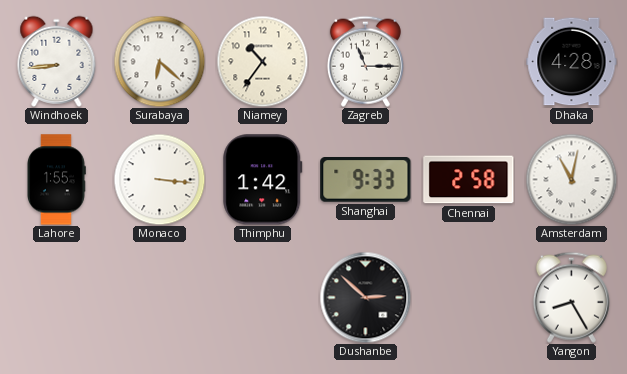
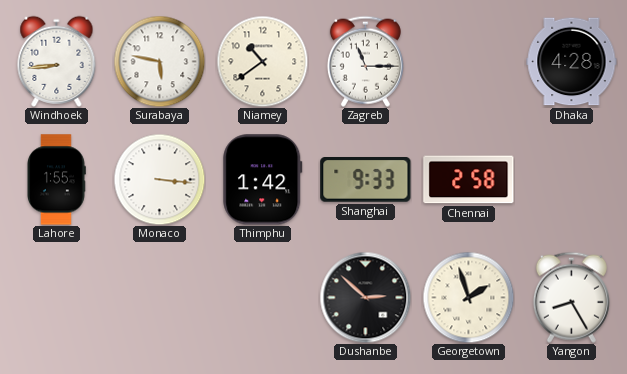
Surabaya: 6:22 -> 5:47 (159, 61)
Niamey: 10:36 -> 10:39 (262, 61)
Amsterdam: 11:02 -> none (571, 179)
Georgetown: none -> 1:57 (468, 297)
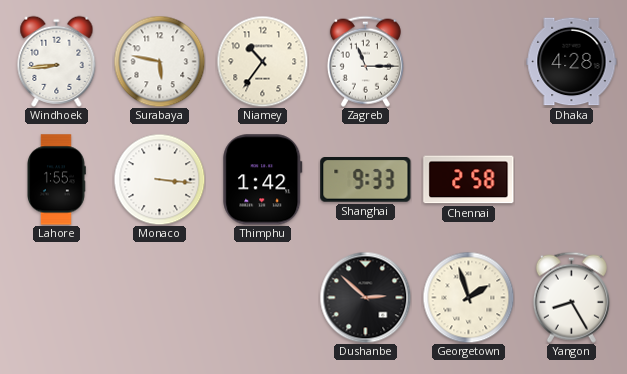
Niamey: 10:39 -> 10:36 (262, 61)
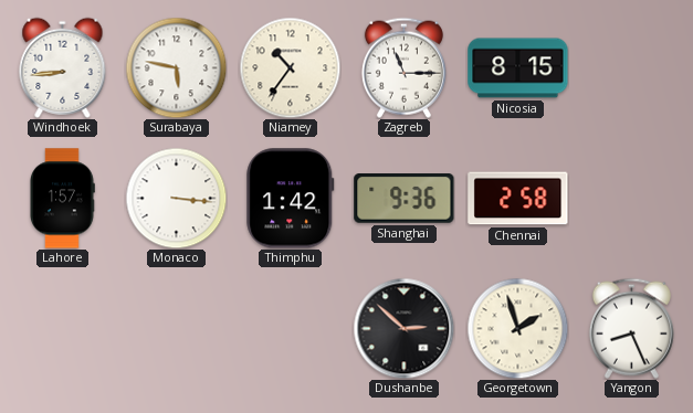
Nicosia: none -> 8:15 (518, 68)
Dhaka: 4:28 -> none (572, 62)
Lahore: 1:55 -> 1:57 (63, 199)
Shanghai: 9:33 -> 9:36 (405, 199)
Yangon: 8:25 -> 8:26 (631, 328)
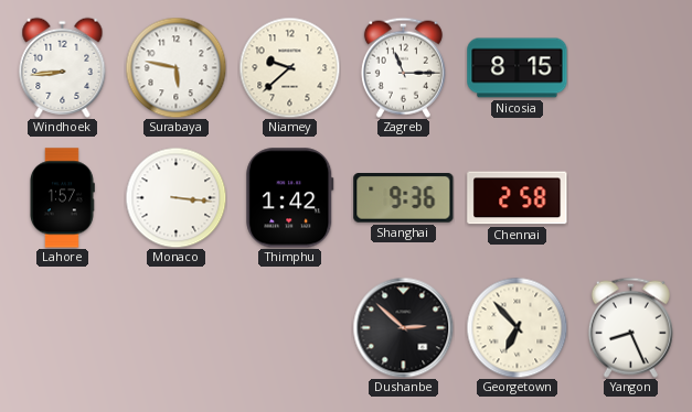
Niamey: 10:36 -> 9:38 (289, 67)
Georgetown: 1:57 -> 6:53 (517, 327)
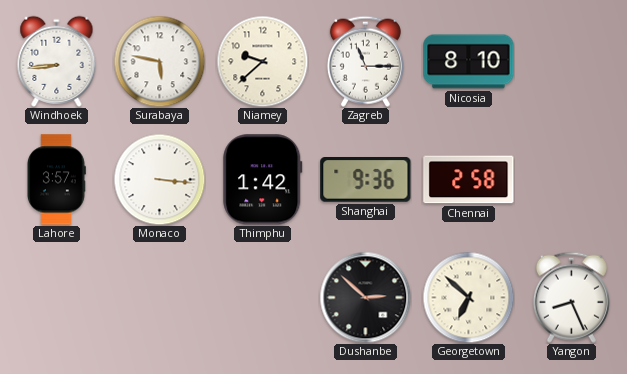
Nicosia: 8:15 -> 8:10 (469, 62)
Lahore: 1:57 -> 3:57 (57, 180)
Georgetown: 6:53 -> 6:52 (468, 297)
